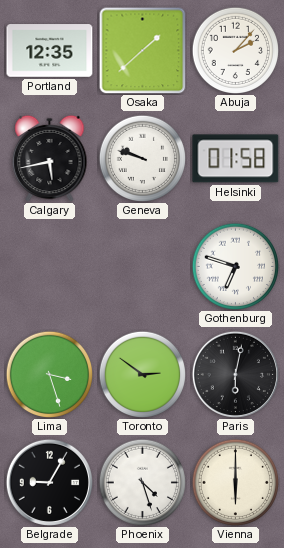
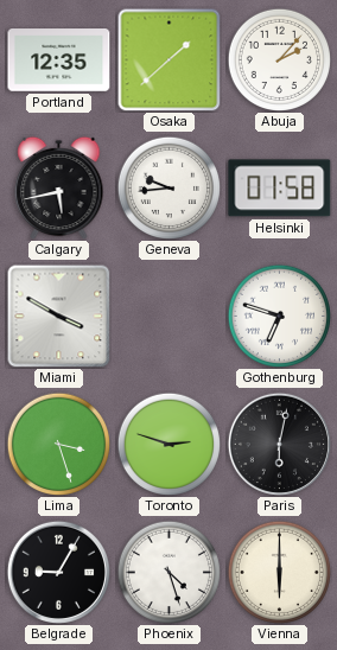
Geneva: 9:48 -> 9:44 (168, 187)
Miami: none -> 3:50 (58, 316)
Toronto: 2:51 -> 2:48 (168, 444)
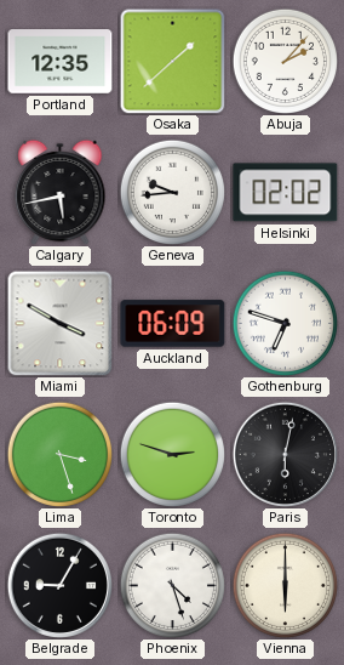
Helsinki: 01:58 -> 02:02 (286, 193)
Auckland: none -> 06:09 (173, 324)
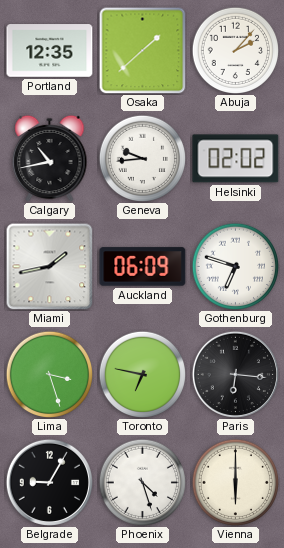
Calgary: 5:43 -> 10:43 (50, 158)
Miami: 3:50 -> 1:43 (49, 266)
Toronto: 2:48 -> 6:47 (142, 374)
Paris: 6:02 -> 6:16 (235, 374)
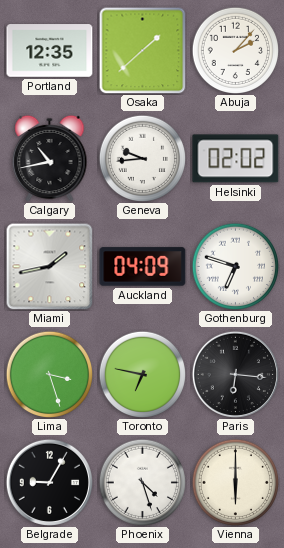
Auckland: 06:09 -> 04:09 (143, 267)
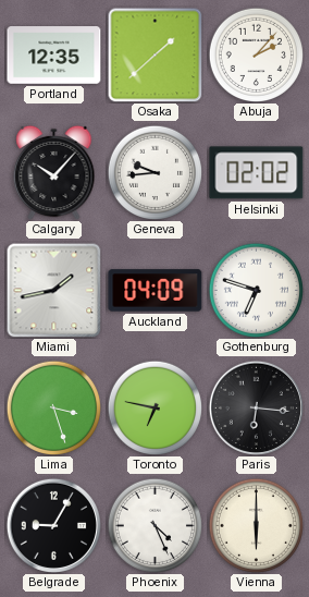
Calgary: 10:43 -> 10:07 (54, 172)
Phoenix: 4:27 -> 4:26 (154, 525)
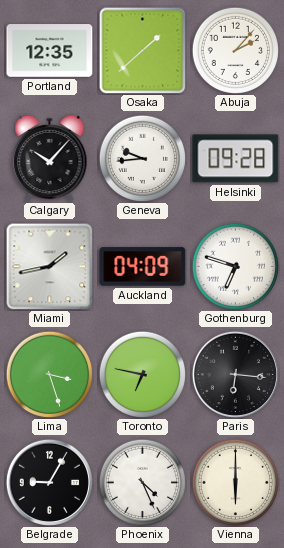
Helsinki: 02:02 -> 09:28 (236, 159)
